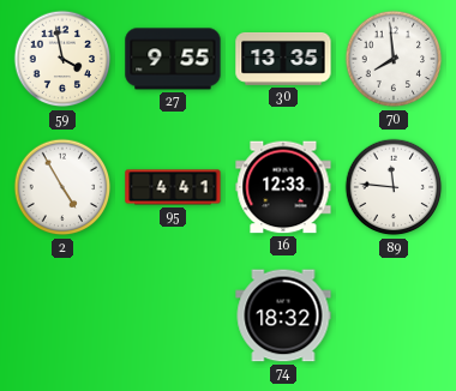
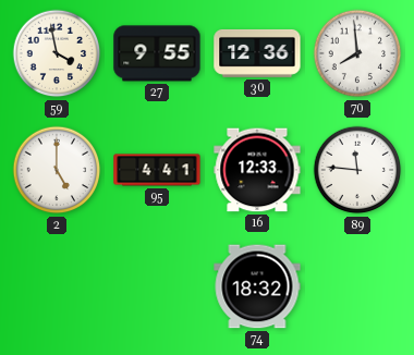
30: 13:35 -> 12:36 (257, 53)
2: 4:55 -> 5:00 (57, 170)
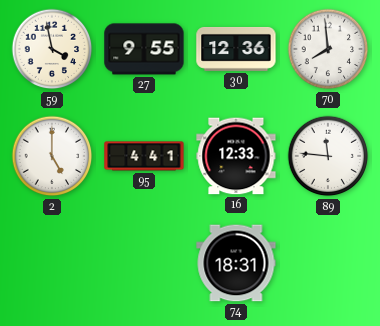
74: 18:32 -> 18:31 (236, 263)
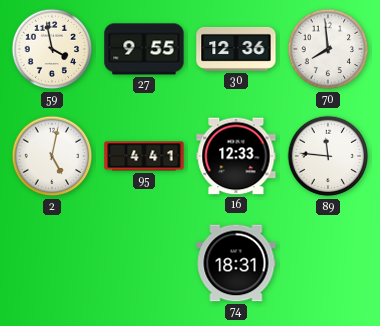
2: 5:00 -> 5:02 (52, 156)
